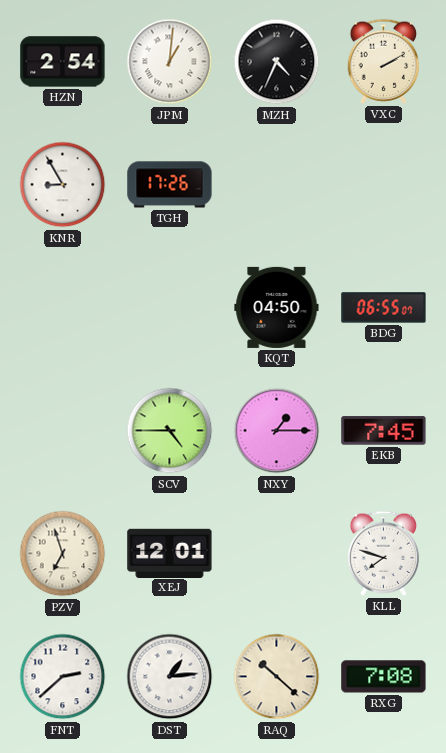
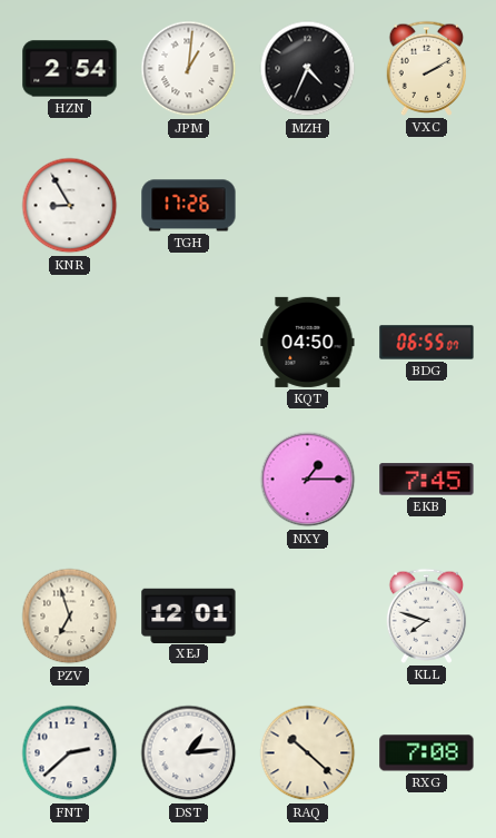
SCV: 4:45 -> none (170, 431)
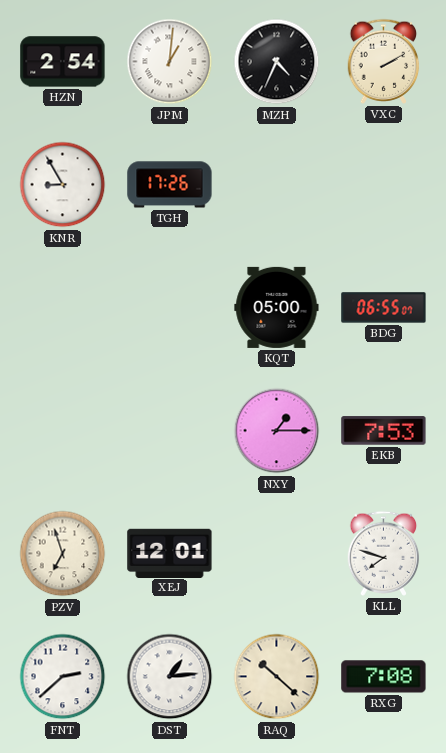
KQT: 04:50 -> 05:00 (277, 307)
EKB: 7:45 -> 7:53 (384, 431)
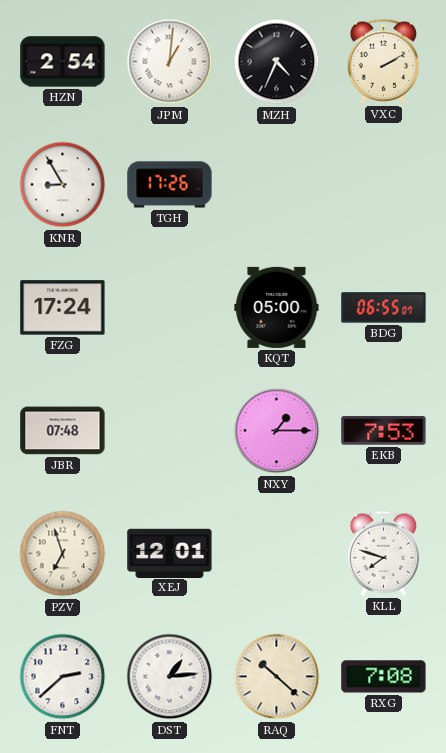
FZG: none -> 17:24 (63, 308)
JBR: none -> 07:48 (63, 431)
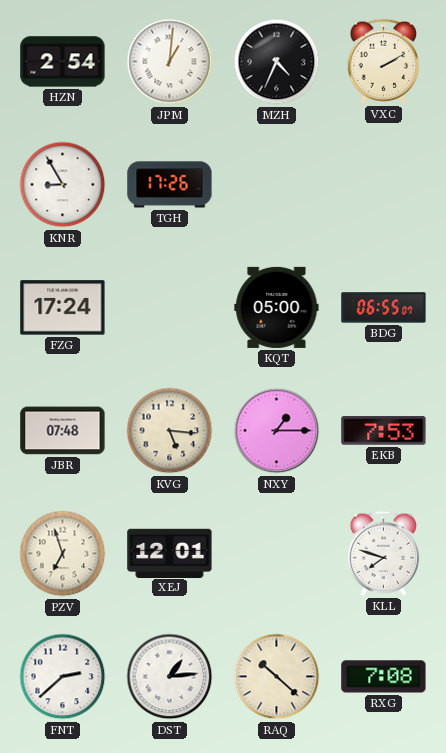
KVG: none -> 5:16 (170, 431)
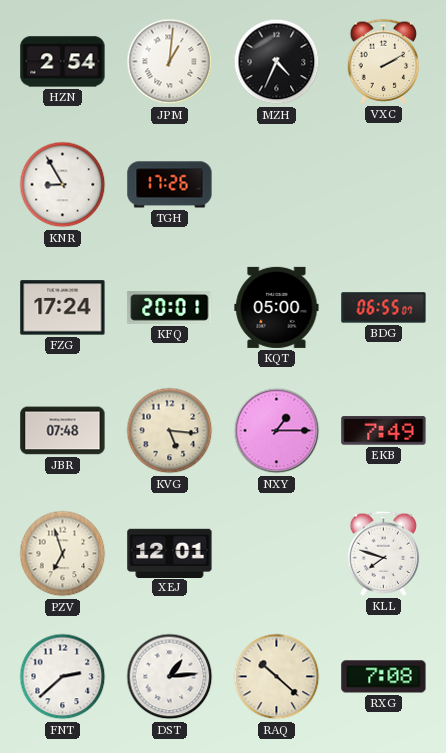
KFQ: none -> 20:01 (170, 308)
EKB: 7:53 -> 7:49 (384, 431)
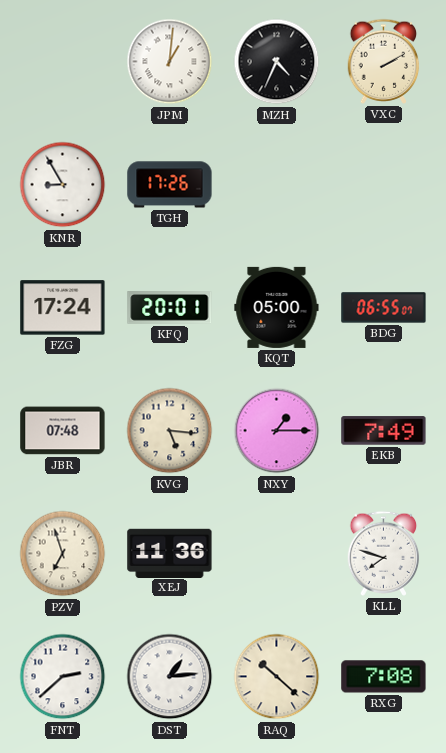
HZN: 2:54 -> none (63, 62)
XEJ: 12:01 -> 11:36 (170, 553)
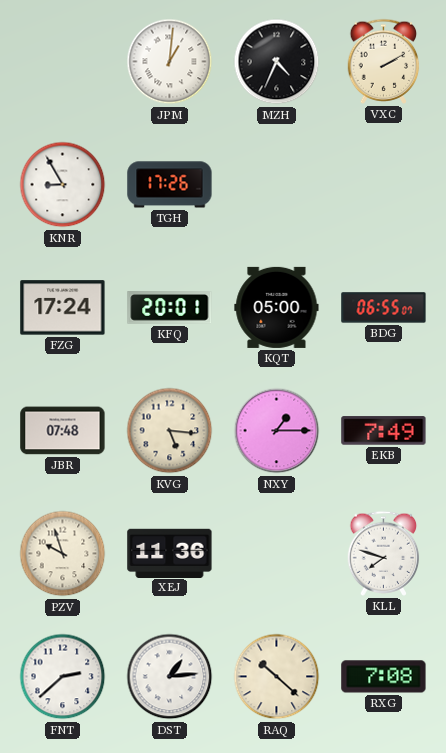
PZV: 6:57 -> 9:57 (63, 554)
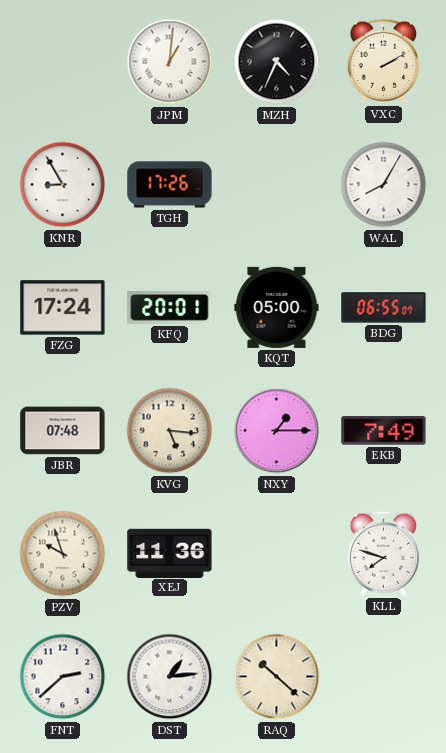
WAL: none -> 8:05 (384, 185)
RXG: 7:08 -> none (384, 677)
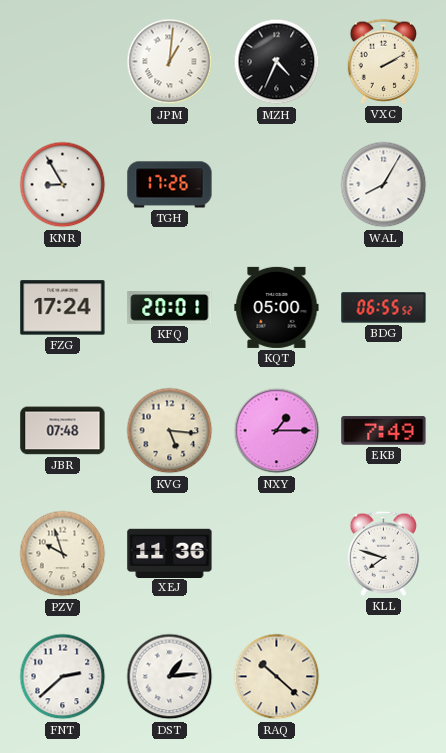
BDG: 06:55:07 -> 06:55:52 (384, 308)
